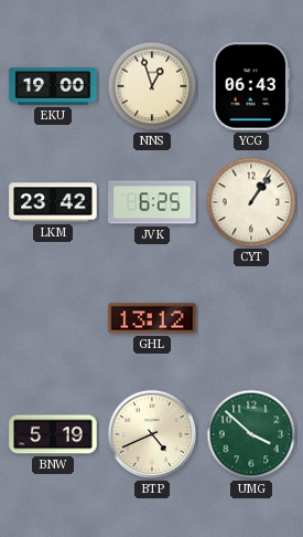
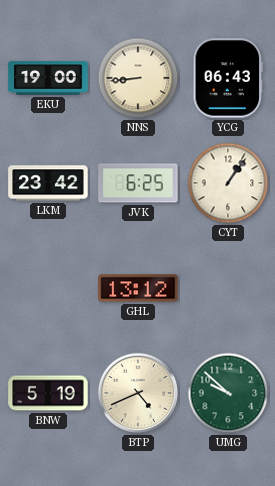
NNS: 12:57 -> 8:44 (138, 78)
UMG: 3:52 -> 9:52 (228, 393)
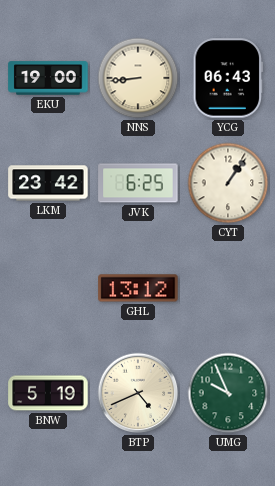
UMG: 9:52 -> 9:56 (228, 393)
